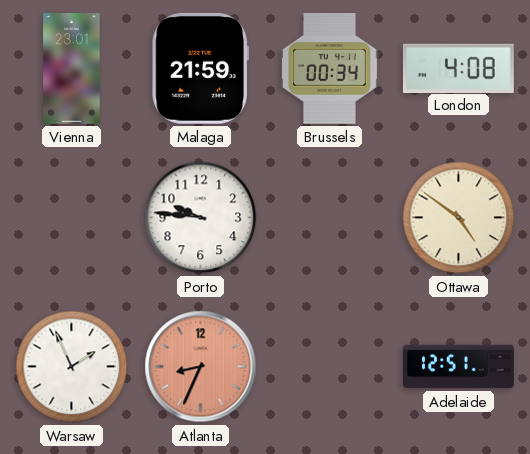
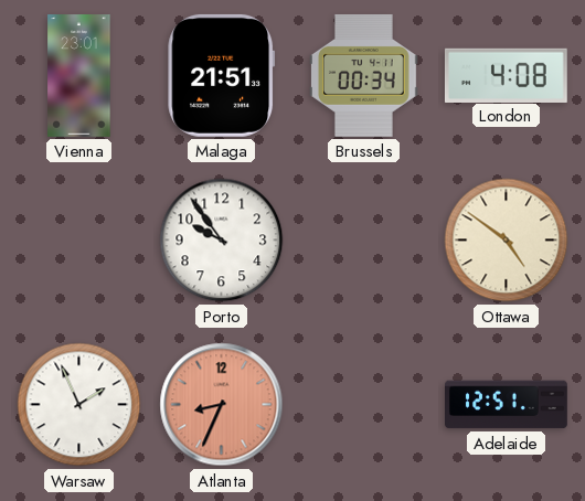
Malaga: 21:59 -> 21:51 (222, 75)
Porto: 9:46 -> 9:54 (222, 241)
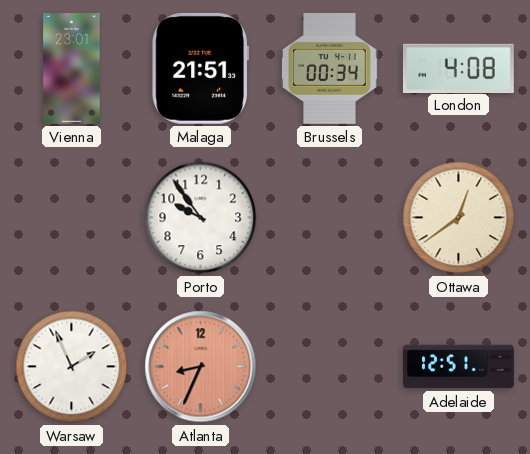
Ottawa: 4:51 -> 12:39 (459, 218)
